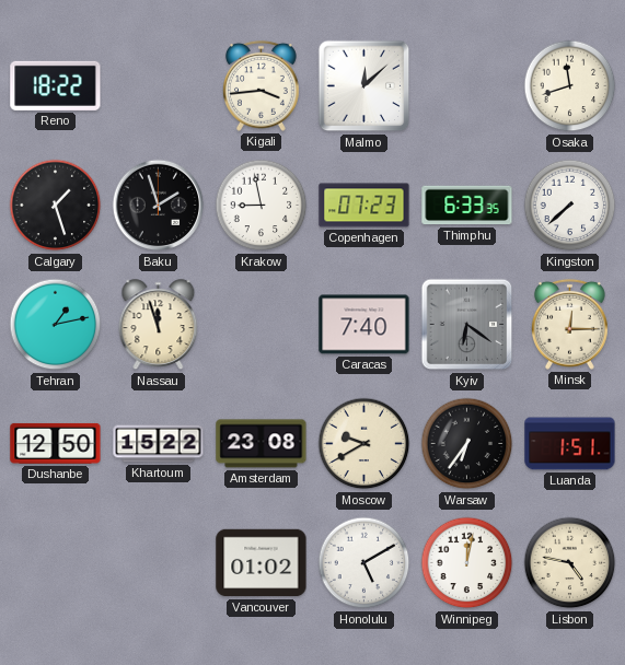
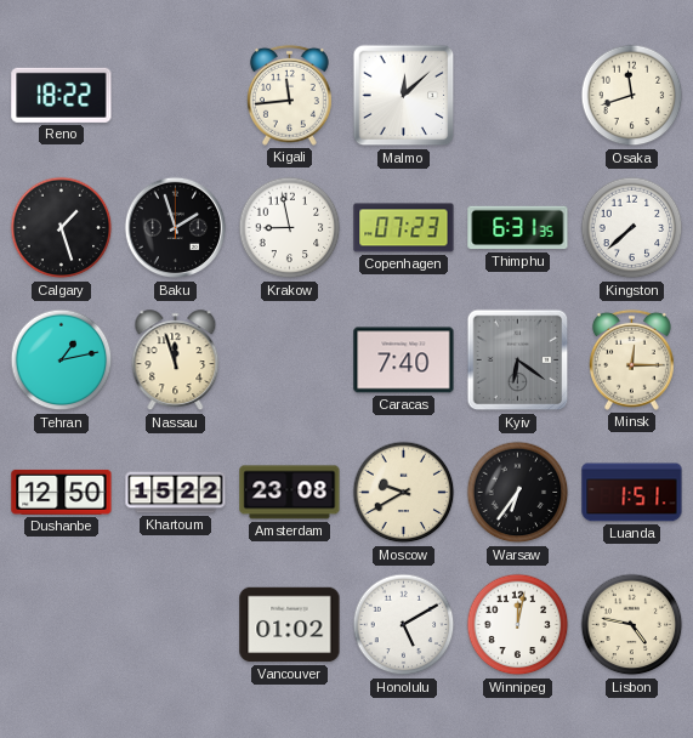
Kigali: 3:44 -> 11:44 (289, 95)
Thimphu: 6:33 -> 6:31 (518, 228)
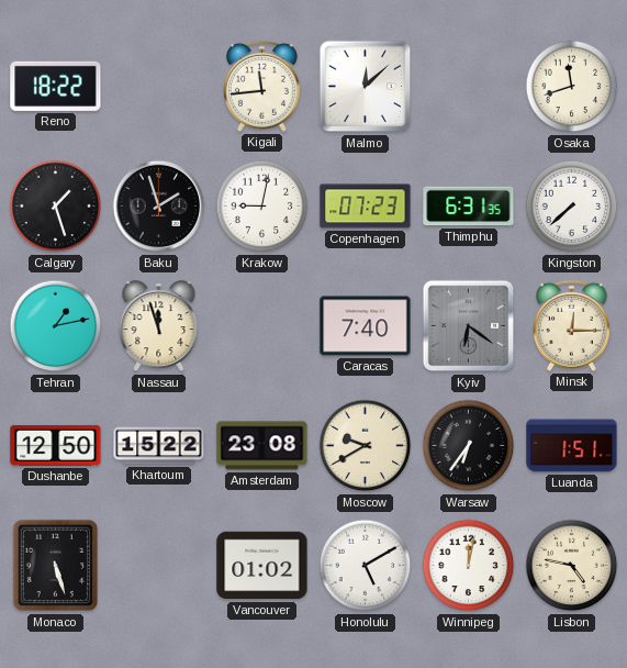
Krakow: 8:58 -> 9:02 (262, 207)
Monaco: none -> 5:27 (55, 566)
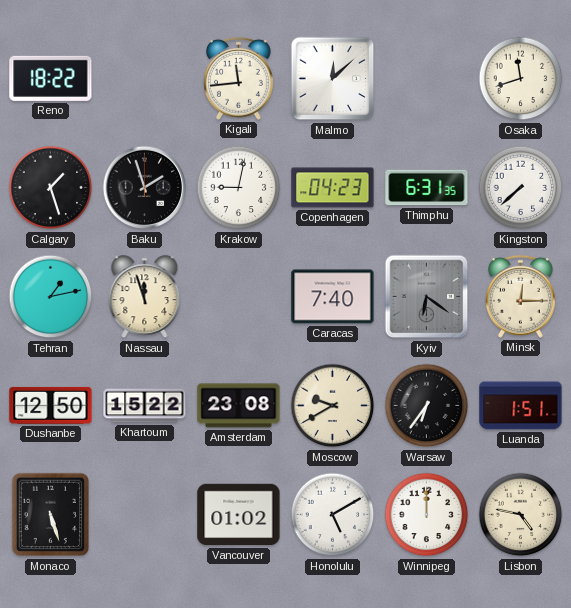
Copenhagen: 07:23 -> 04:23 (333, 188)
Winnipeg: 12:02 -> 12:00 (427, 515)
